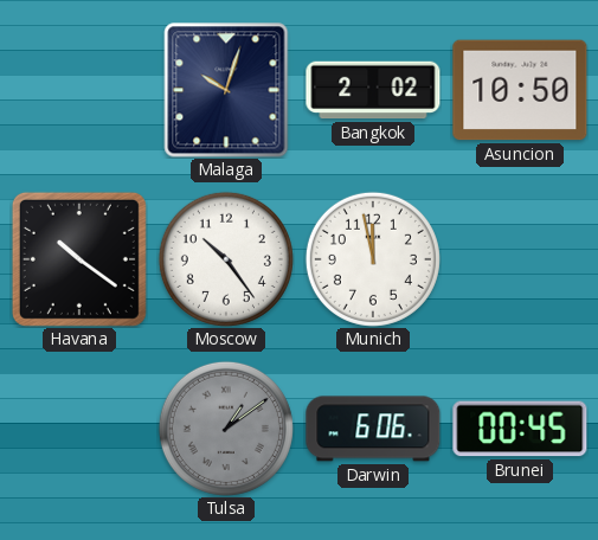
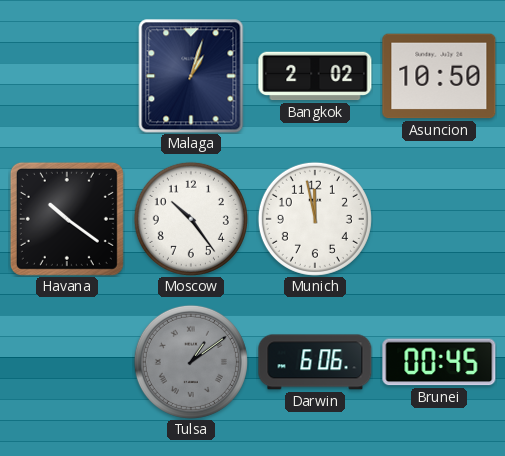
Malaga: 10:03 -> 1:03 (191, 76)
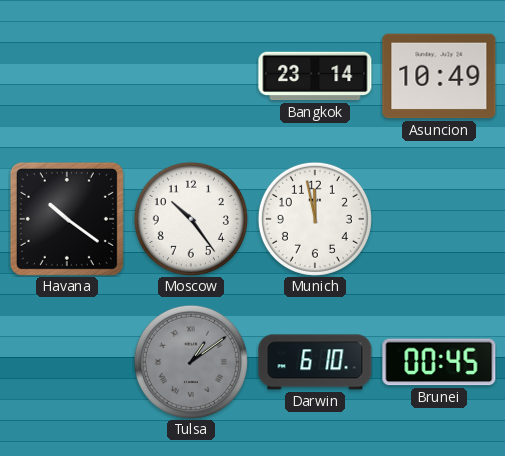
Malaga: 1:03 -> none (191, 76)
Bangkok: 2:02 -> 23:14 (315, 76)
Asuncion: 10:50 -> 10:49 (439, 76)
Darwin: 6:06 -> 6:10 (315, 362)
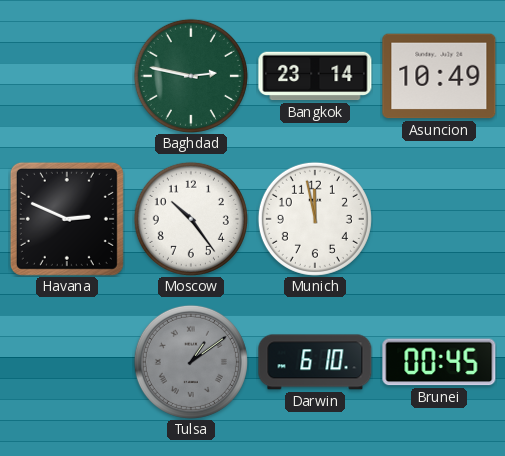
Baghdad: none -> 2:47 (191, 76)
Havana: 10:21 -> 2:49 (67, 219)
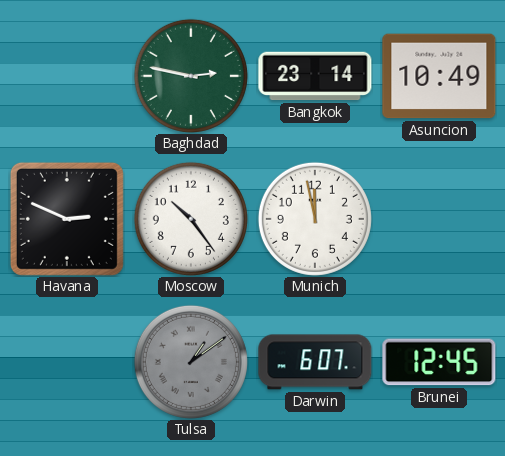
Darwin: 6:10 -> 6:07 (315, 362)
Brunei: 00:45 -> 12:45 (439, 362)
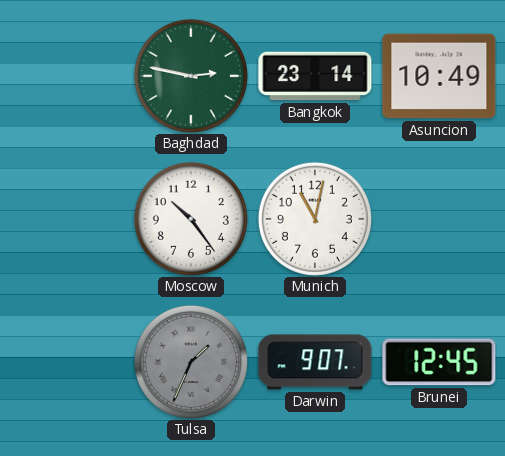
Havana: 2:49 -> none (67, 219)
Munich: 11:58 -> 11:02 (315, 219)
Tulsa: 1:09 -> 1:34 (191, 362)
Darwin: 6:07 -> 9:07 (315, 362)
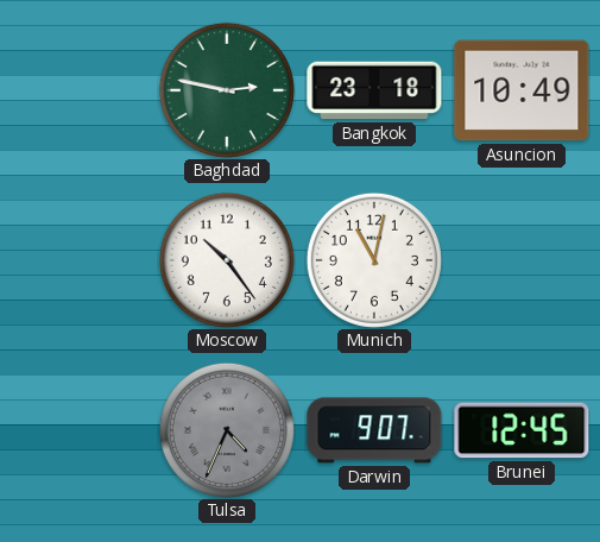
Bangkok: 23:14 -> 23:18 (374, 90)
Tulsa: 1:34 -> 4:34 (227, 430)
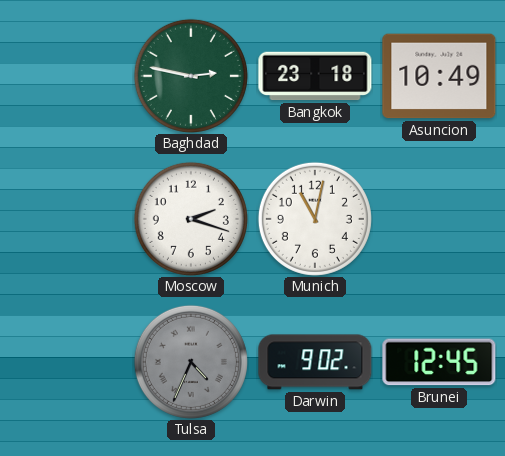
Moscow: 10:24 -> 2:18 (191, 219)
Darwin: 9:07 -> 9:02 (315, 362)
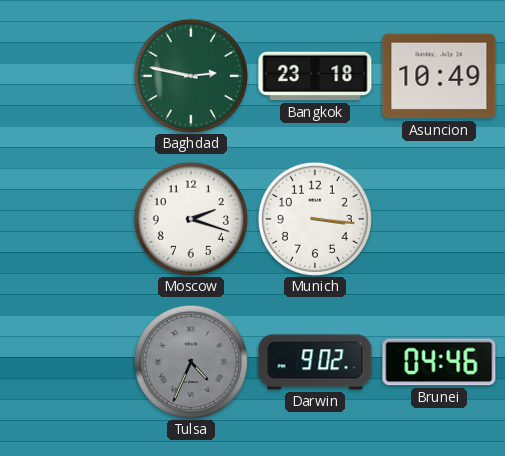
Munich: 11:02 -> 3:16 (315, 219)
Brunei: 12:45 -> 04:46 (439, 362)
